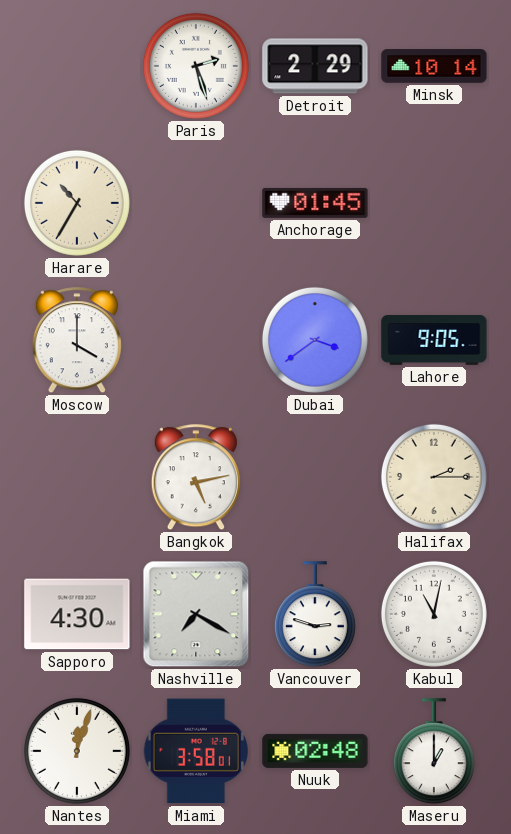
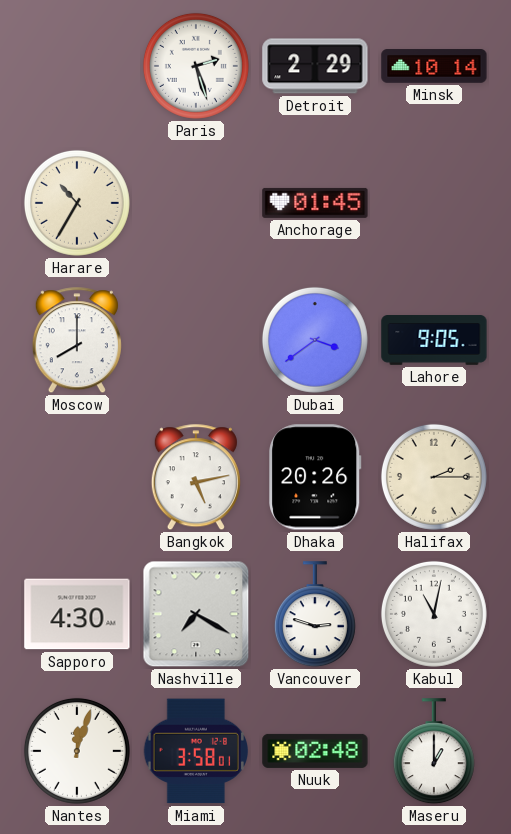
Moscow: 4:00 -> 8:00 (77, 341)
Dhaka: none -> 20:26 (315, 477)
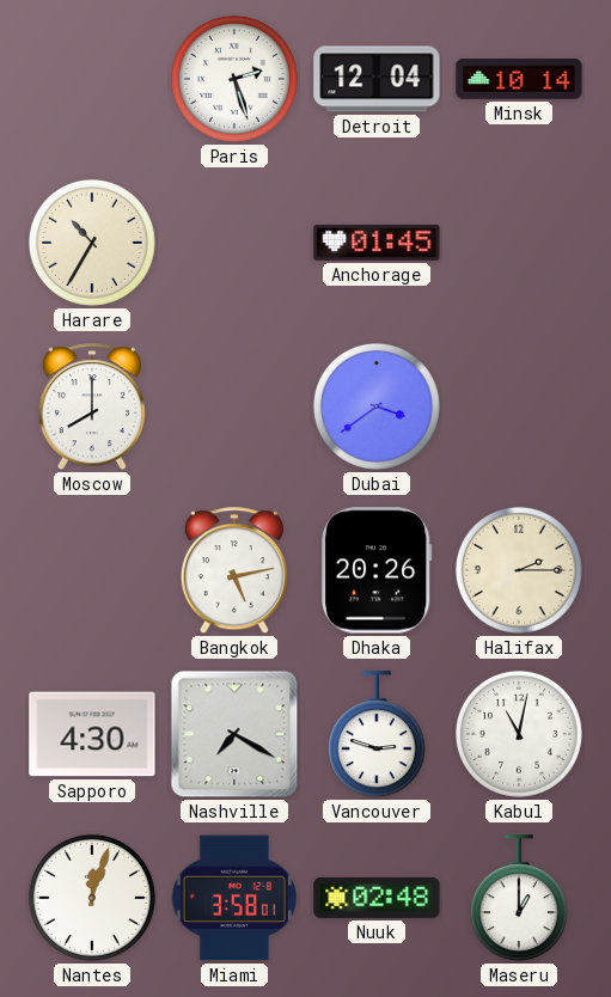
Detroit: 2:29 -> 12:04 (377, 79)
Lahore: 9:05 -> none (434, 340)
